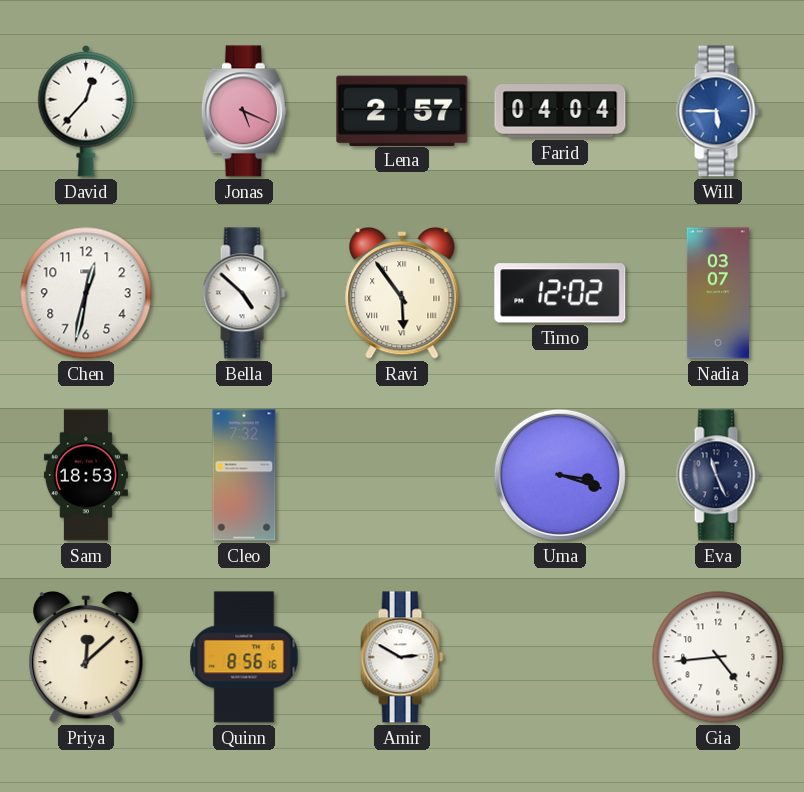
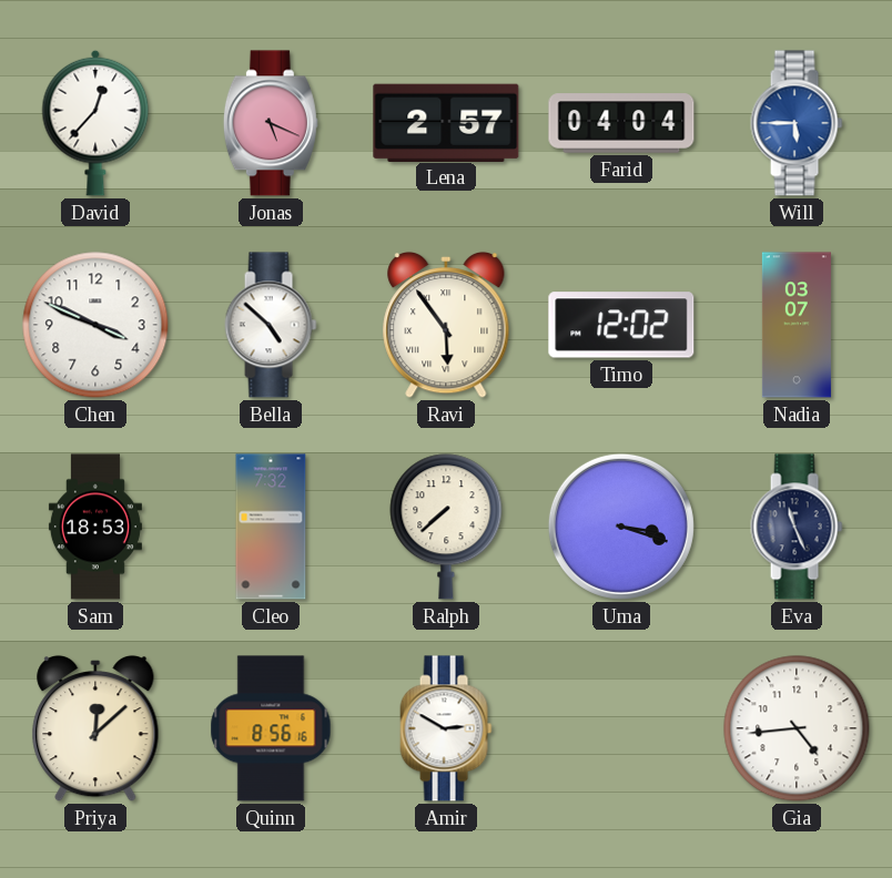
Chen: 12:32 -> 3:49 (95, 325)
Ralph: none -> 7:38 (446, 527)
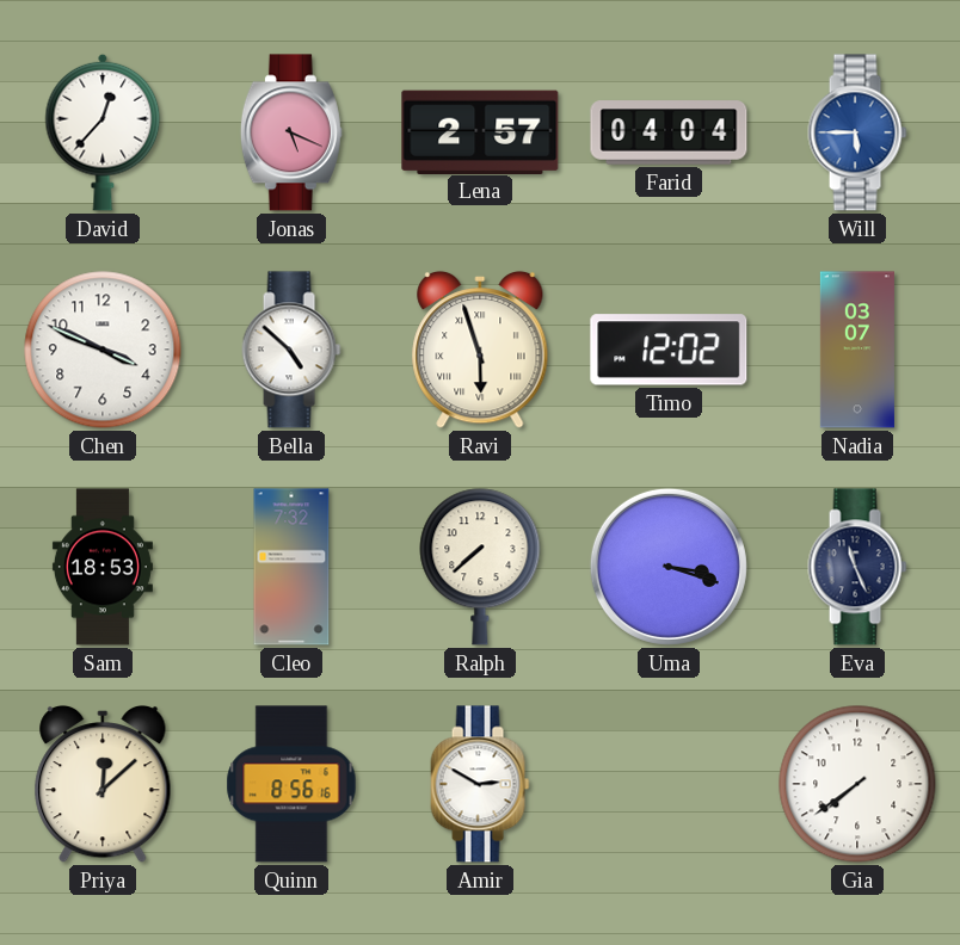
Ravi: 5:54 -> 5:57 (480, 350)
Gia: 4:44 -> 7:39 (857, 784)
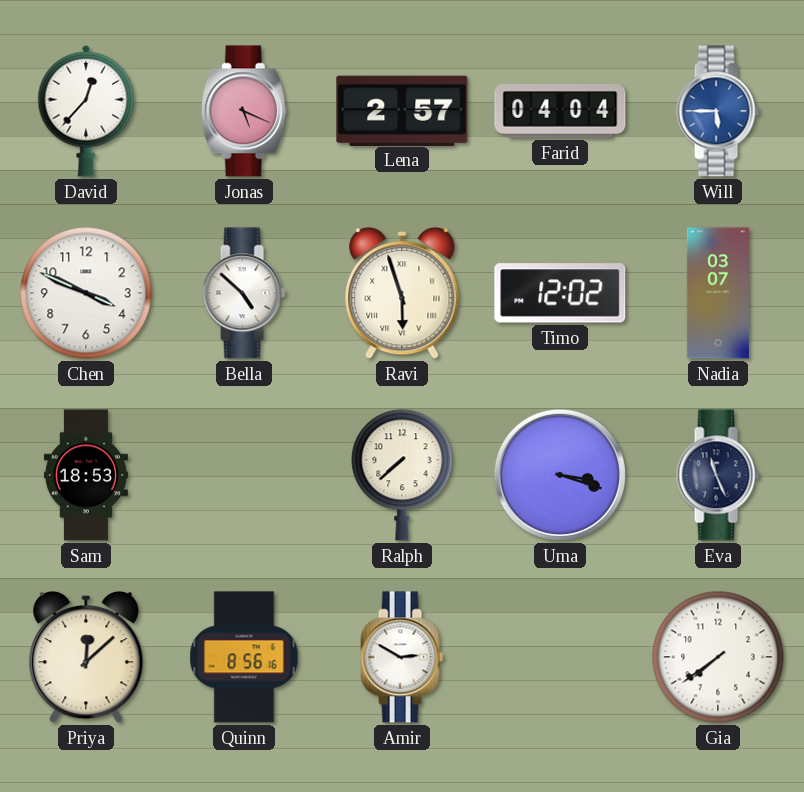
Cleo: 7:32 -> none (291, 567)
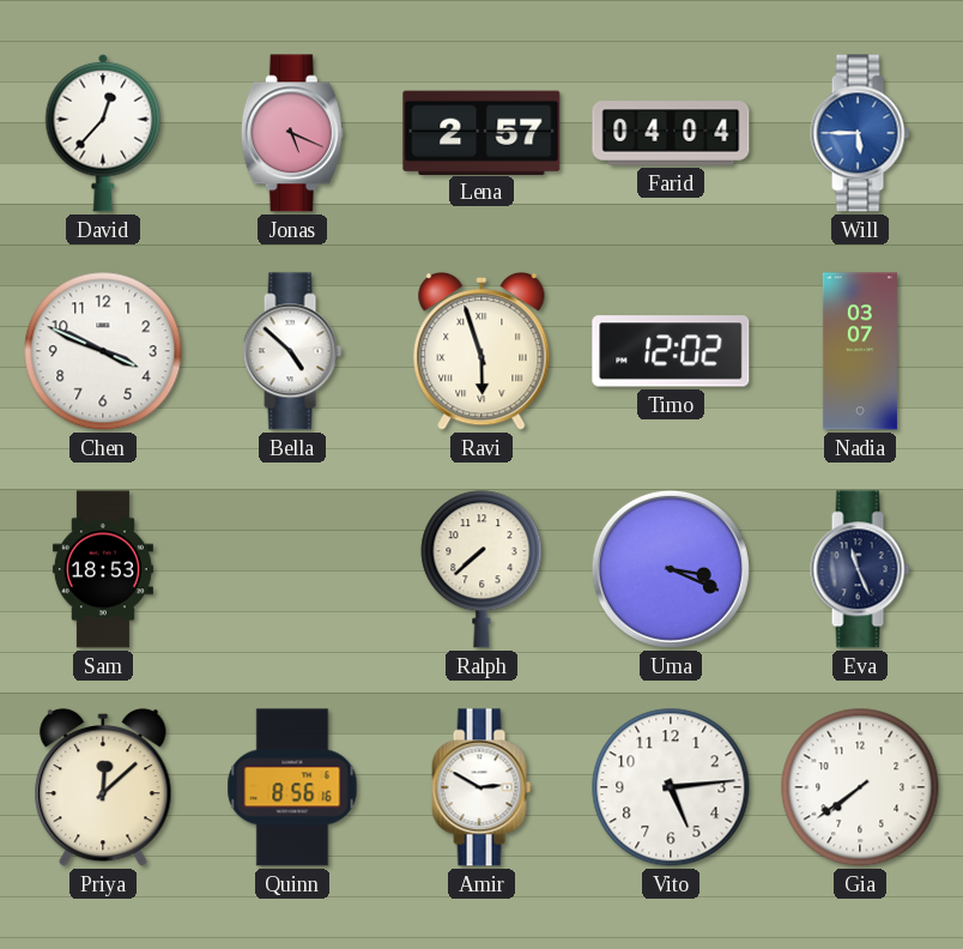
Uma: 3:18 -> 3:19 (671, 569)
Vito: none -> 5:14 (671, 787)
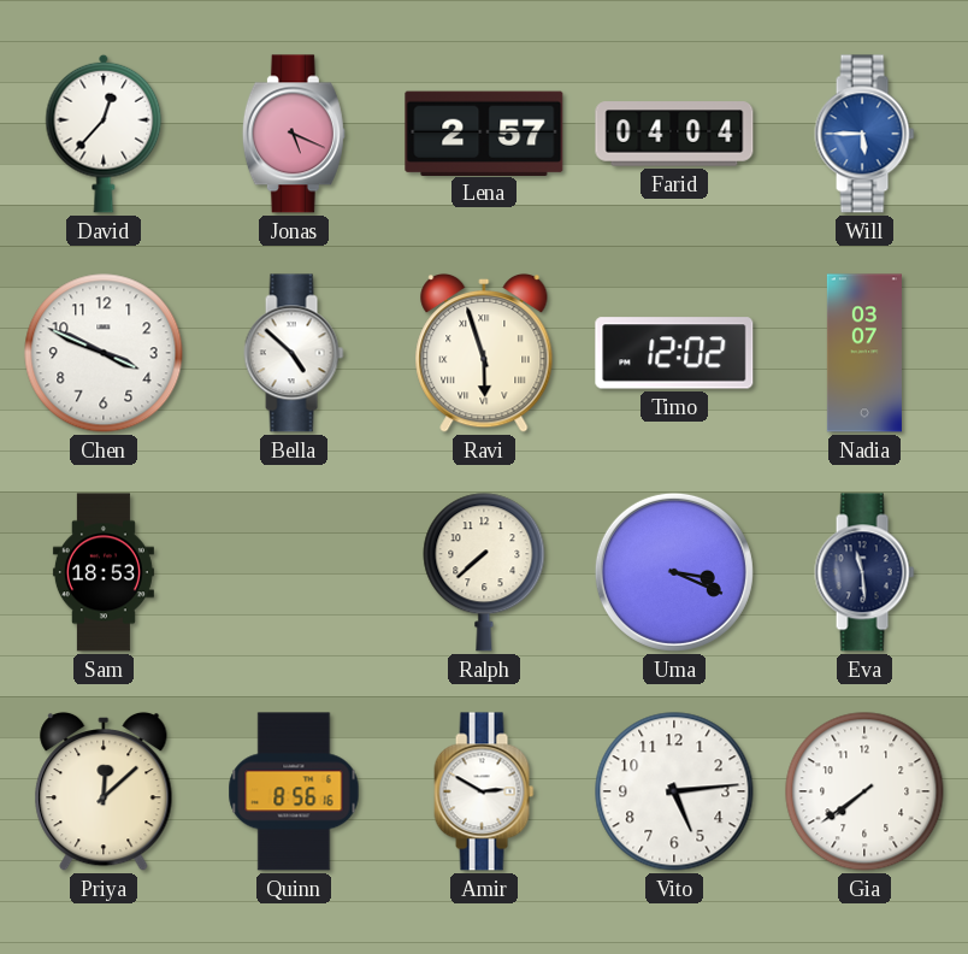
Eva: 11:26 -> 11:29 (864, 572)
